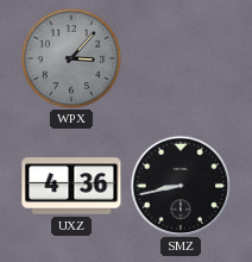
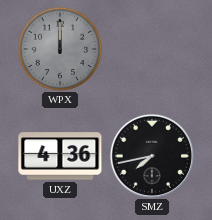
WPX: 3:07 -> 12:00 (60, 49)
SMZ: 8:43 -> 7:43 (151, 155)
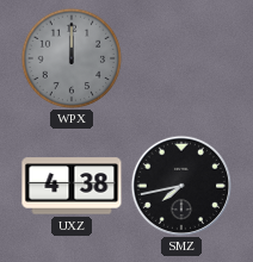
UXZ: 4:36 -> 4:38 (72, 186)
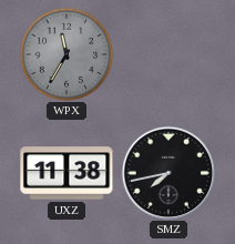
WPX: 12:00 -> 11:35 (67, 54)
UXZ: 4:38 -> 11:38 (67, 173)
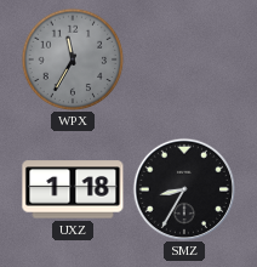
UXZ: 11:38 -> 1:18 (73, 189)
SMZ: 7:43 -> 8:35 (183, 188)
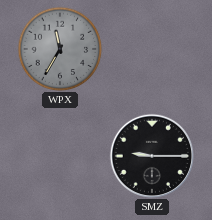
UXZ: 1:18 -> none (73, 189)
SMZ: 8:35 -> 9:15 (151, 155)
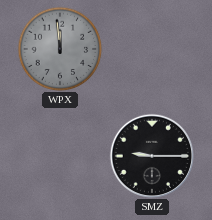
WPX: 11:35 -> 11:59 (60, 49)
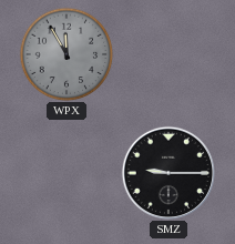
WPX: 11:59 -> 11:55 (67, 54)
